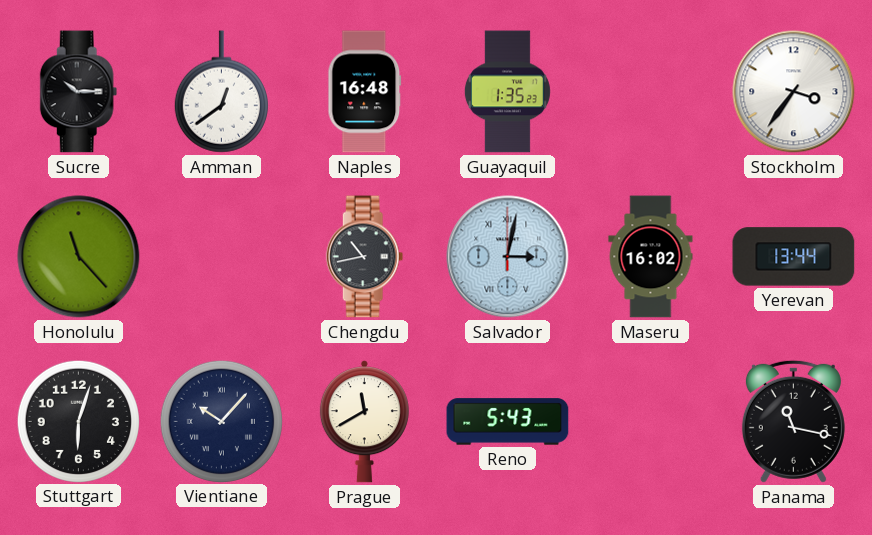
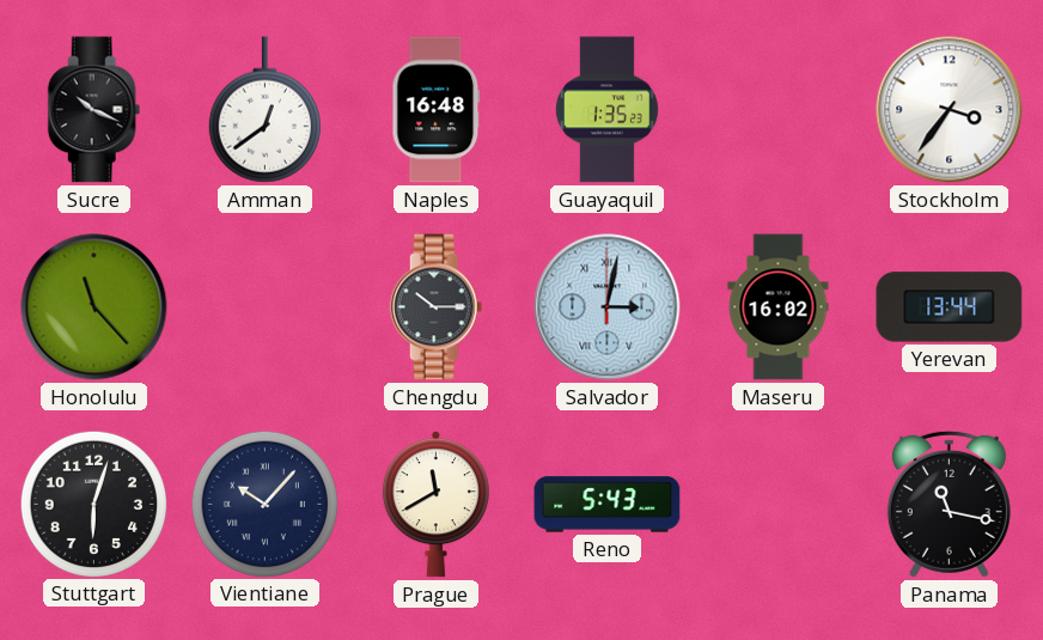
Sucre: 10:15 -> 10:19 (94, 110)
Chengdu: 10:43 -> 10:15 (437, 307)
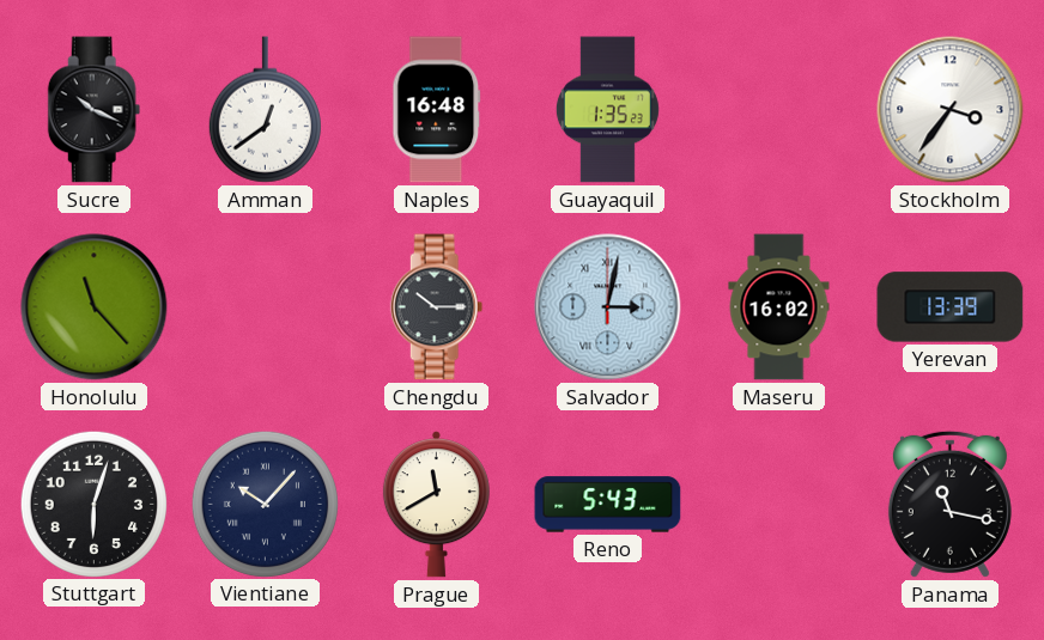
Yerevan: 13:44 -> 13:39 (951, 307)
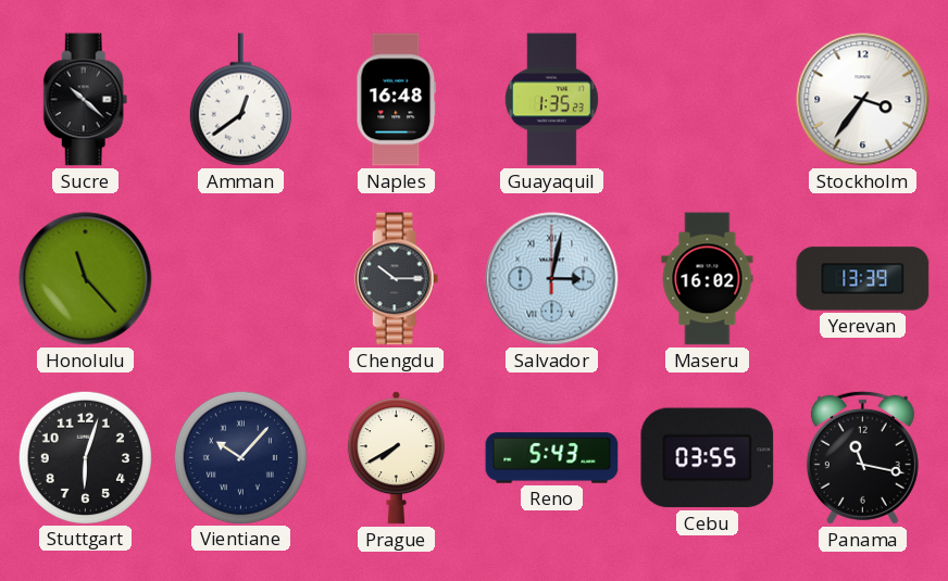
Sucre: 10:19 -> 10:22 (86, 100)
Prague: 11:40 -> 7:40 (396, 458)
Cebu: none -> 03:55 (708, 458)
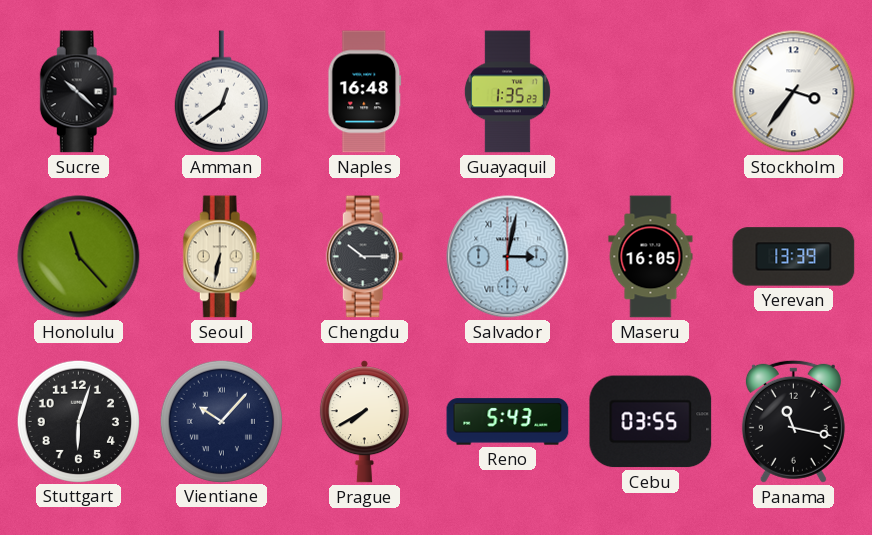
Seoul: none -> 6:32 (222, 257)
Maseru: 16:02 -> 16:05 (651, 257)
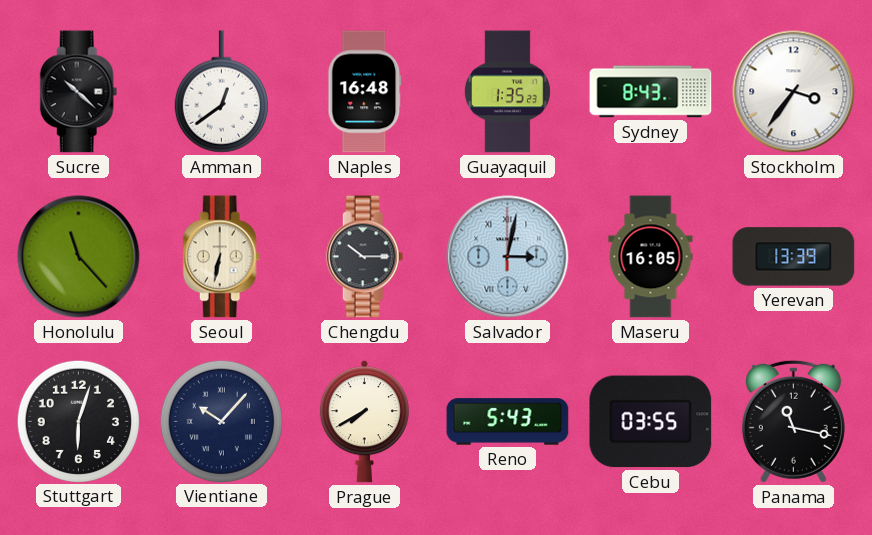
Sydney: none -> 8:43 (651, 92)
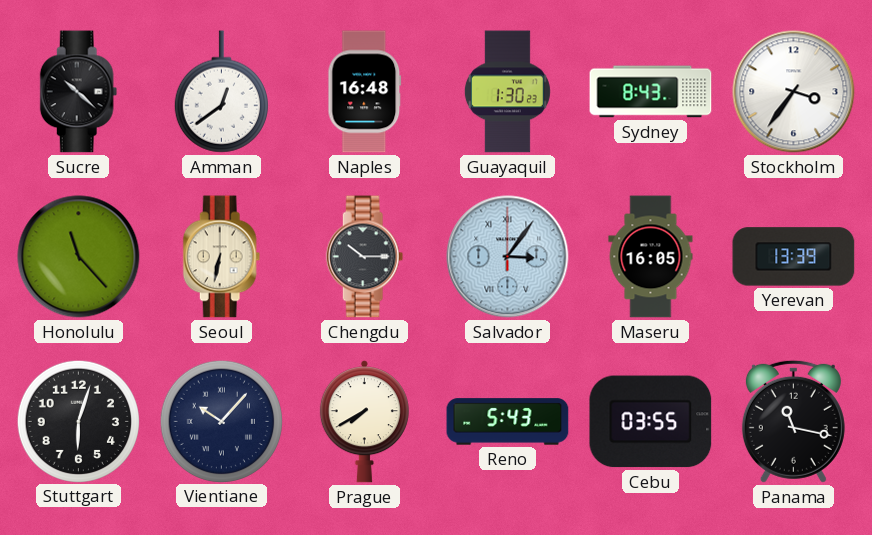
Guayaquil: 1:35 -> 1:30 (507, 92)
Salvador: 3:02 -> 3:06 (508, 257)
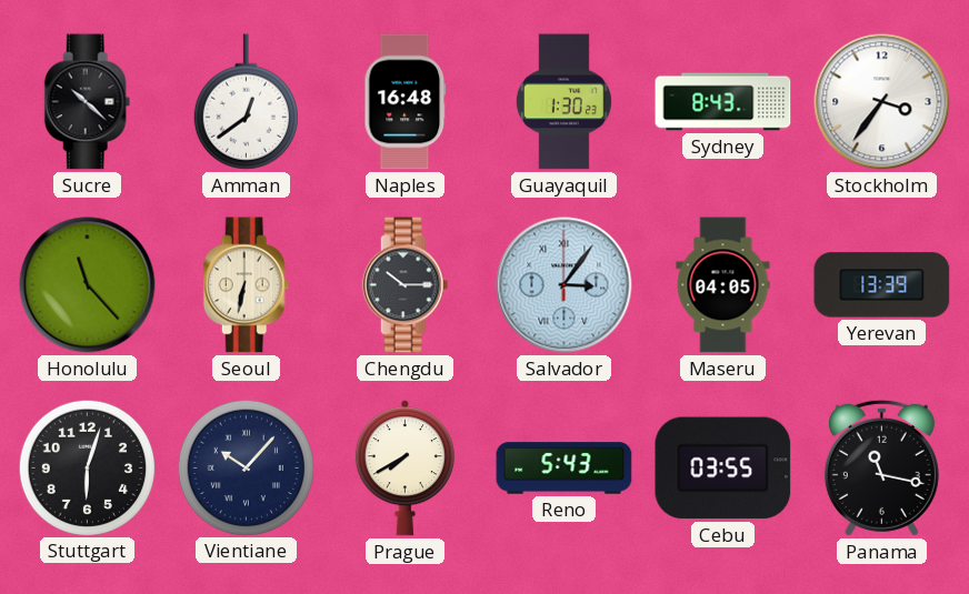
Maseru: 16:05 -> 04:05 (723, 285)
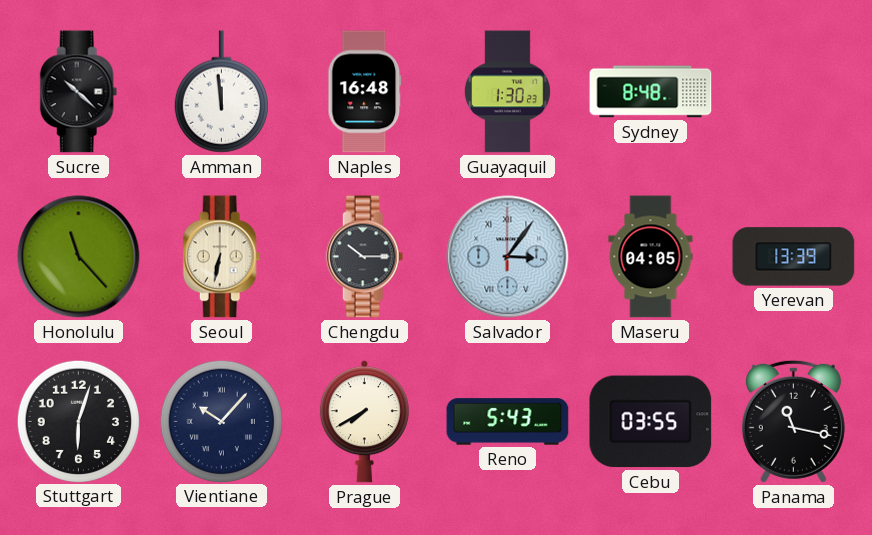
Amman: 12:39 -> 11:59 (221, 92)
Sydney: 8:43 -> 8:48 (651, 92)
Stockholm: 3:36 -> none (882, 102)
